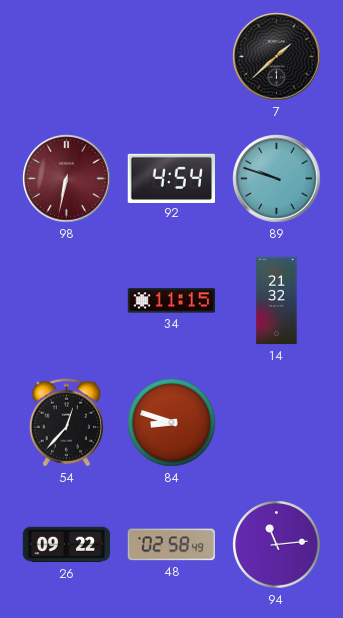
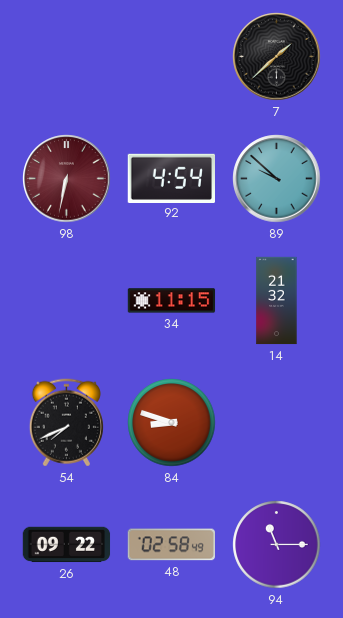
89: 9:48 -> 9:52 (277, 179)
54: 12:37 -> 7:41 (66, 423)
94: 11:14 -> 11:15 (277, 545)
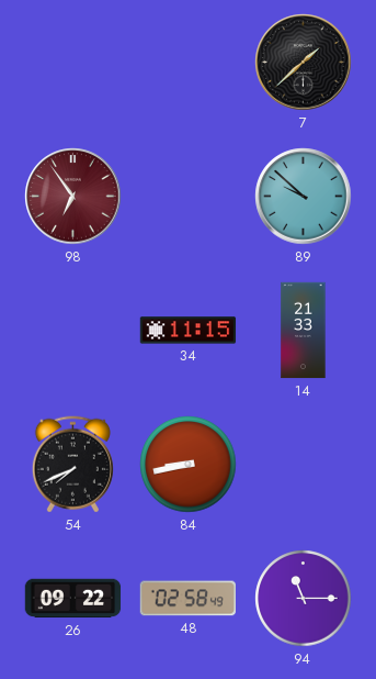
98: 6:32 -> 6:54 (73, 197)
92: 4:54 -> none (171, 178)
14: 21:32 -> 21:33 (304, 331)
84: 8:48 -> 8:43 (189, 465)
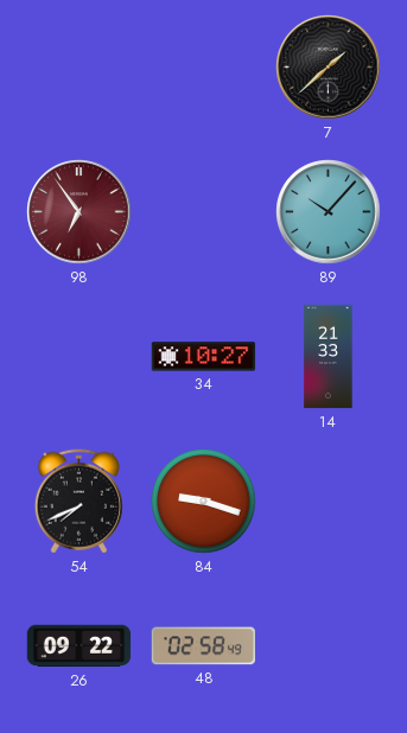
89: 9:52 -> 10:07 (329, 212)
34: 11:15 -> 10:27 (204, 357)
84: 8:43 -> 9:18 (204, 502)
94: 11:15 -> none (304, 599)
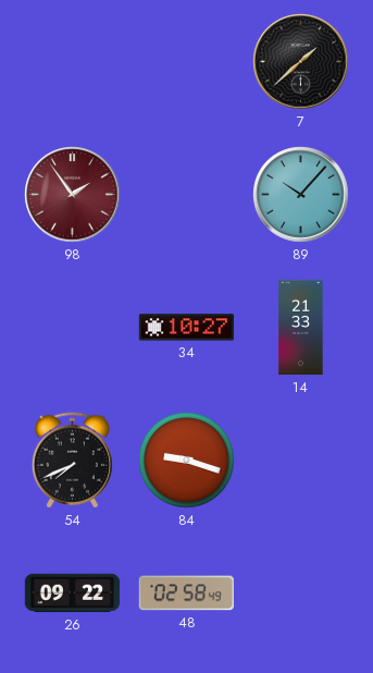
98: 6:54 -> 1:54 (73, 195)
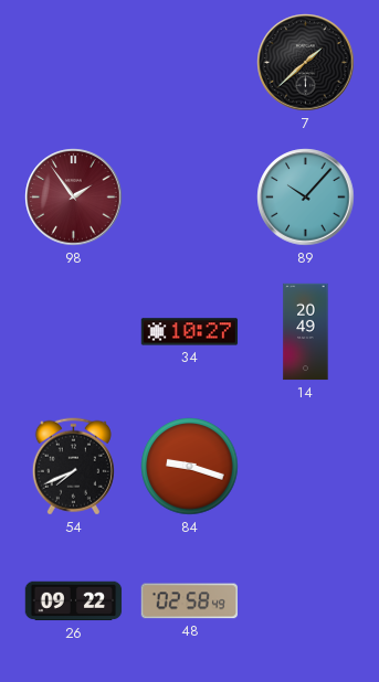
14: 21:33 -> 20:49 (306, 332)
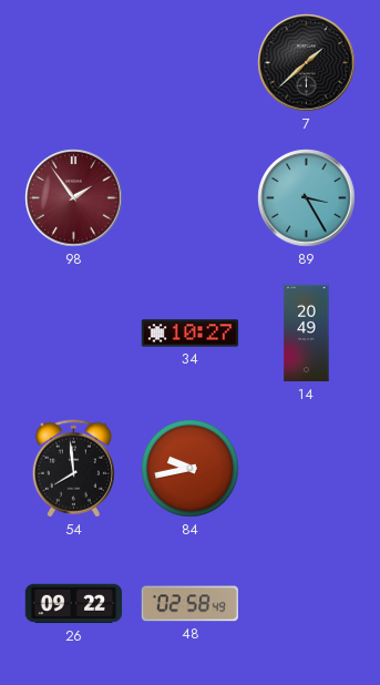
89: 10:07 -> 3:25 (307, 198)
54: 7:41 -> 7:59 (73, 469)
84: 9:18 -> 9:43 (191, 469)
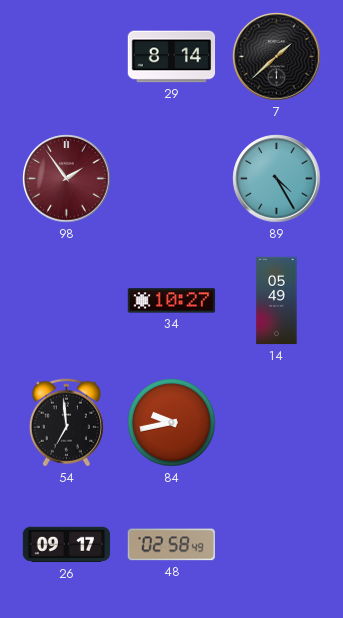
29: none -> 8:14 (172, 57)
89: 3:25 -> 4:25 (277, 179)
14: 20:49 -> 05:49 (277, 301)
54: 7:59 -> 6:59 (66, 423)
26: 09:22 -> 09:17 (67, 545)
